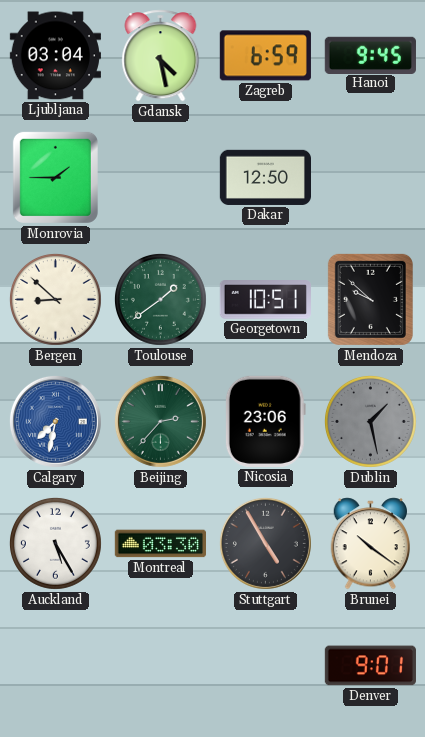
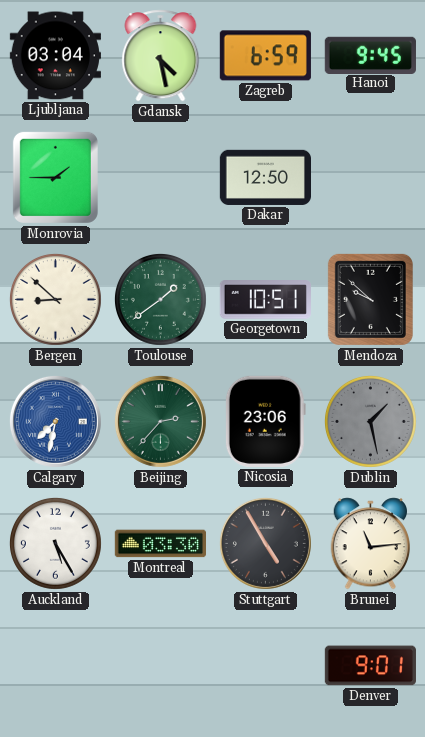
Brunei: 10:21 -> 11:14 (371, 544)
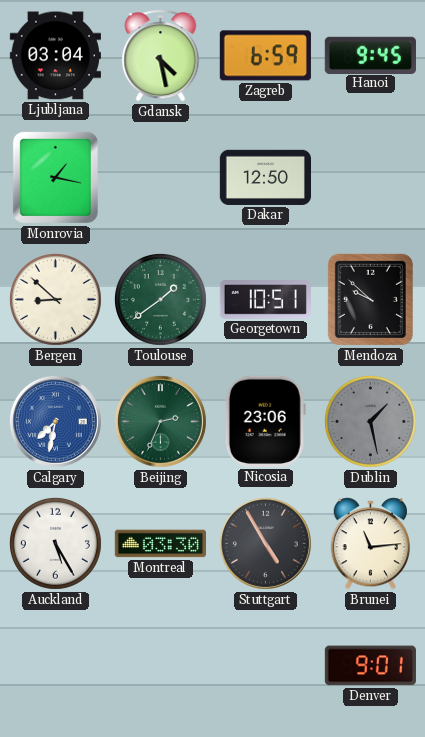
Monrovia: 1:45 -> 1:17 (55, 177)
Beijing: 2:37 -> 2:34 (160, 421)
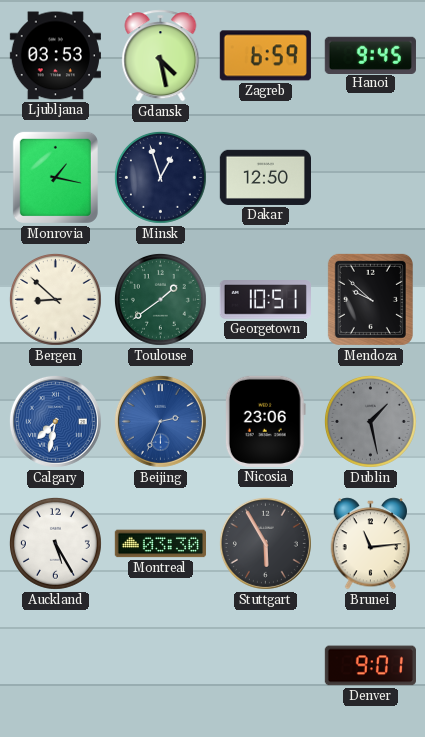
Ljubljana: 03:04 -> 03:53 (55, 56)
Minsk: none -> 12:57 (160, 177)
Beijing dial: green -> blue (160, 421)
Stuttgart: 4:55 -> 5:55 (265, 543)
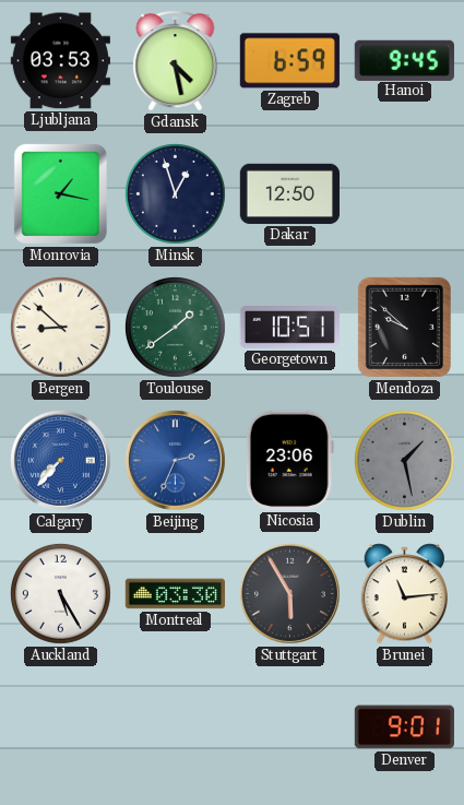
Calgary: 7:32 -> 7:37 (60, 460)
